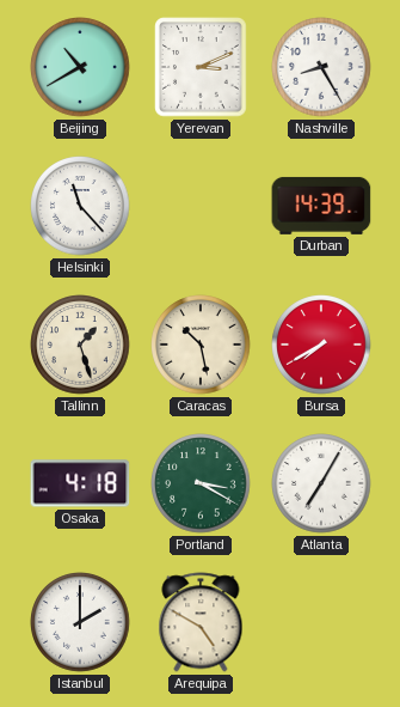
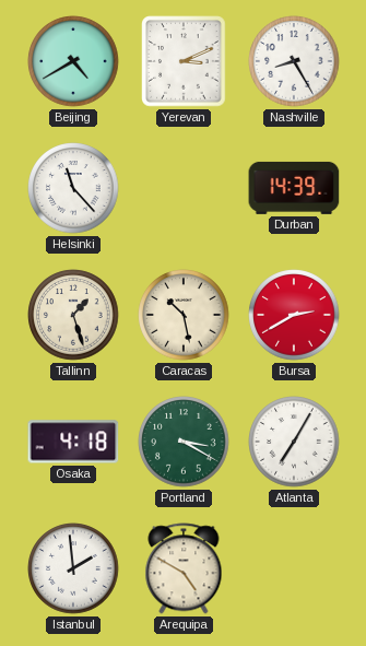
Beijing: 10:40 -> 4:40 (73, 61)
Bursa: 7:40 -> 2:40 (294, 315)
Istanbul: 2:00 -> 1:59 (73, 568)
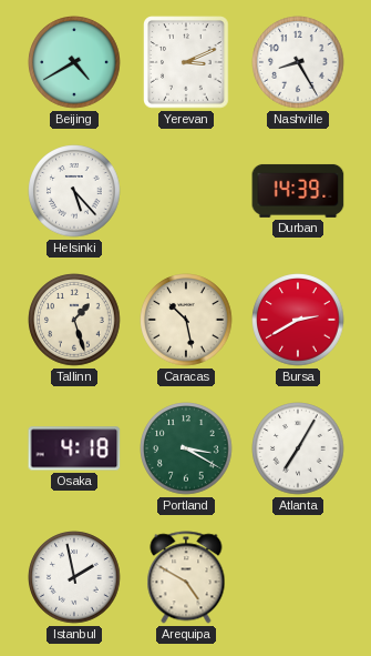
Helsinki: 11:23 -> 5:23 (74, 191)
Istanbul: 1:59 -> 1:58 (74, 577)
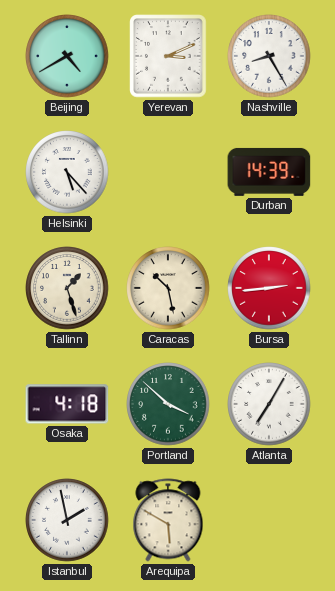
Bursa: 2:40 -> 2:44 (269, 288)
Portland: 3:20 -> 3:52 (168, 404)
Arequipa: 4:50 -> 5:50 (168, 520)
